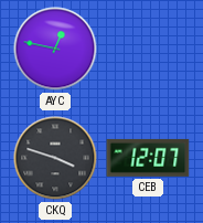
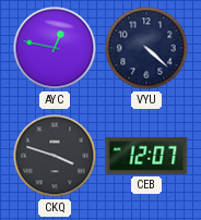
VYU: none -> 4:22 (146, 48)
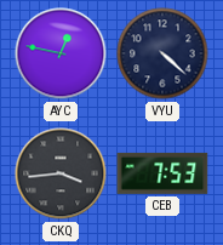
CKQ: 3:48 -> 3:44 (61, 173)
CEB: 12:07 -> 7:53 (162, 173)
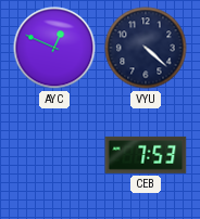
AYC: 12:47 -> 12:49 (54, 48)
CKQ: 3:44 -> none (61, 173)
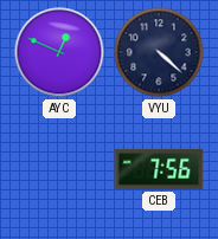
CEB: 7:53 -> 7:56 (159, 169)
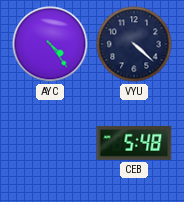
AYC: 12:49 -> 4:24 (50, 44)
CEB: 7:56 -> 5:48 (134, 143)
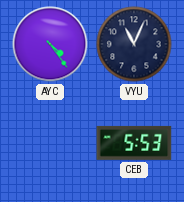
VYU: 4:22 -> 11:04 (134, 44)
CEB: 5:48 -> 5:53 (134, 143)
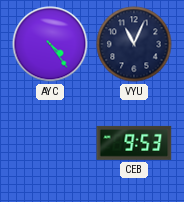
CEB: 5:53 -> 9:53 (134, 143)
